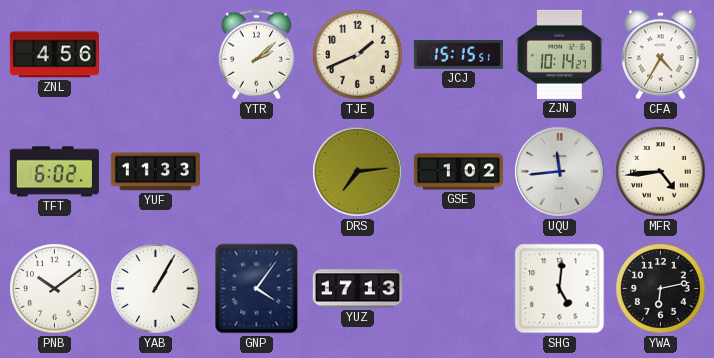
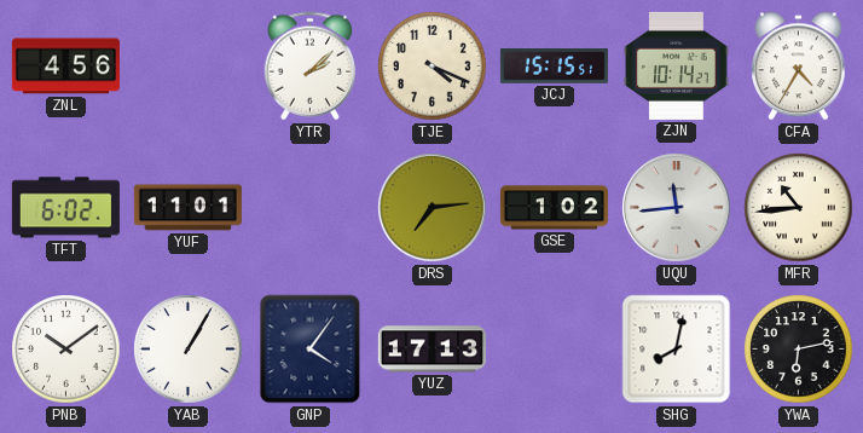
TJE: 1:41 -> 4:19 (433, 67)
YUF: 11:33 -> 11:01 (187, 208)
MFR: 4:44 -> 10:44 (799, 208)
SHG: 5:01 -> 8:02 (677, 350)
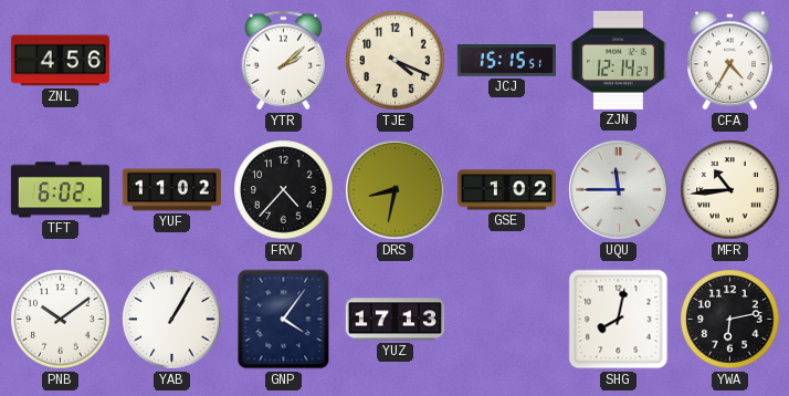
ZJN: 10:14 -> 12:14 (619, 60)
YUF: 11:01 -> 11:02 (171, 190)
FRV: none -> 4:37 (284, 190)
DRS: 7:14 -> 8:32 (396, 190)
UQU: 11:44 -> 11:45 (619, 190)
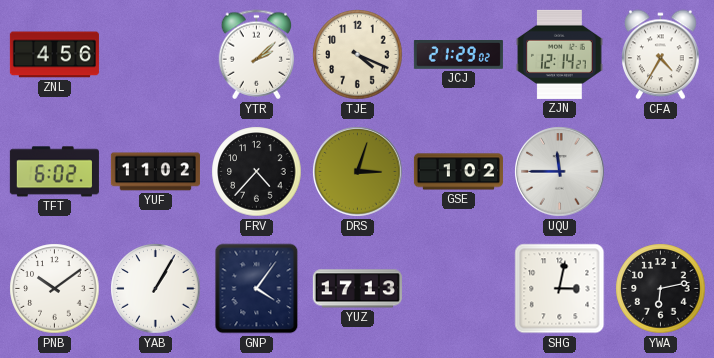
JCJ: 15:15 -> 21:29 (458, 55)
DRS: 8:32 -> 3:03 (358, 172)
MFR: 10:44 -> none (730, 190)
SHG: 8:02 -> 3:02 (560, 289)
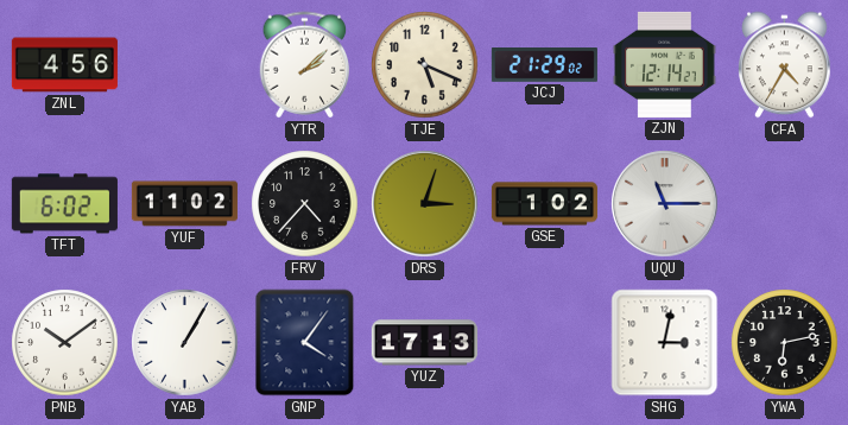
TJE: 4:19 -> 5:19 (425, 65)
UQU: 11:45 -> 11:15 (665, 204)
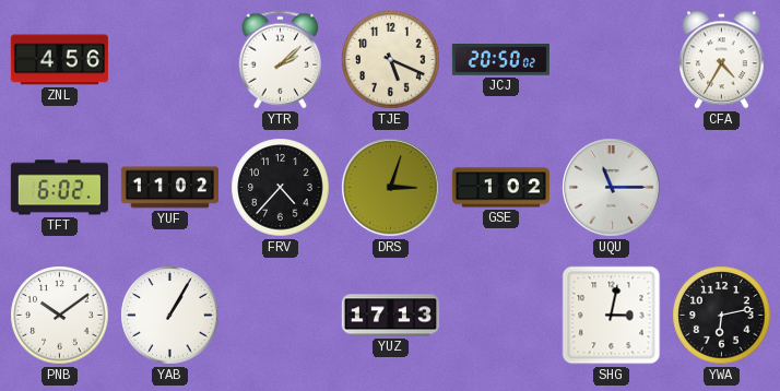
JCJ: 21:29 -> 20:50 (500, 60)
ZJN: 12:14 -> none (665, 64)
GNP: 4:06 -> none (305, 343)
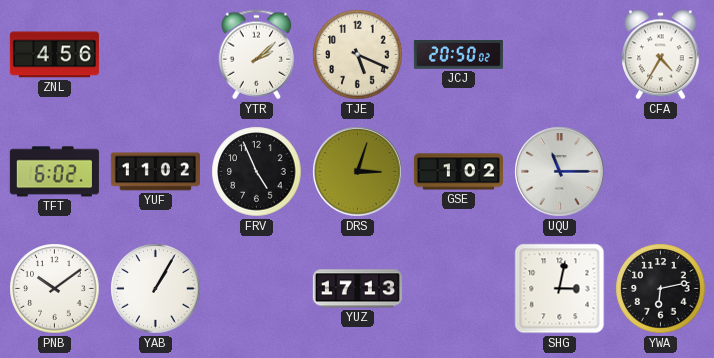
FRV: 4:37 -> 4:56 (257, 172)
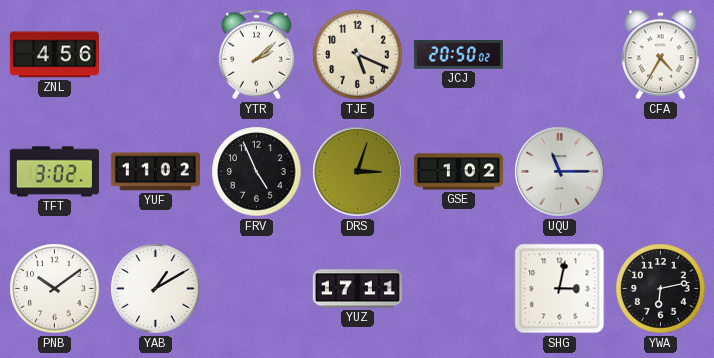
TFT: 6:02 -> 3:02 (54, 172)
YAB: 1:05 -> 1:10 (156, 289)
YUZ: 17:13 -> 17:11 (357, 289)
